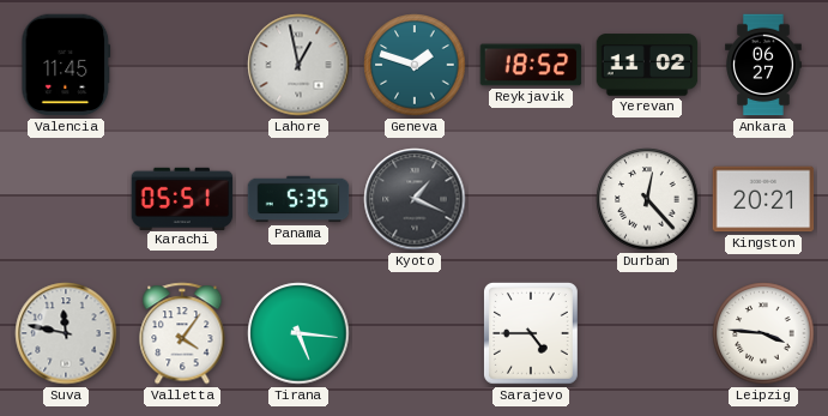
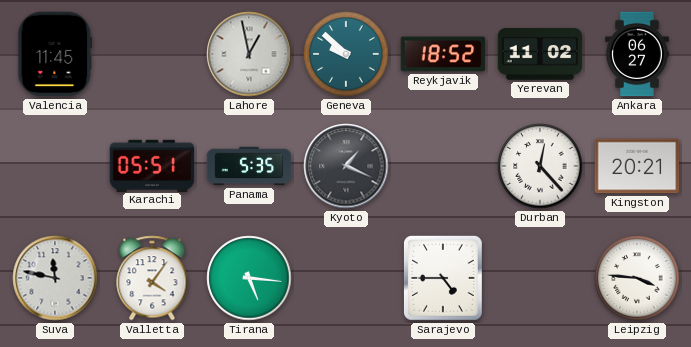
Geneva: 1:48 -> 9:52 (346, 54)
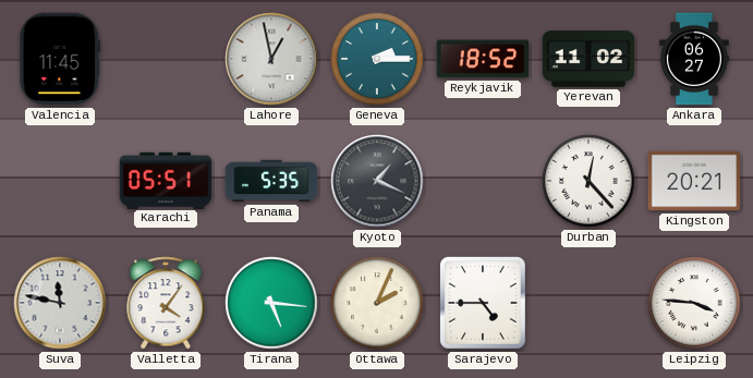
Geneva: 9:52 -> 2:15 (377, 59)
Ottawa: none -> 2:04 (377, 303)
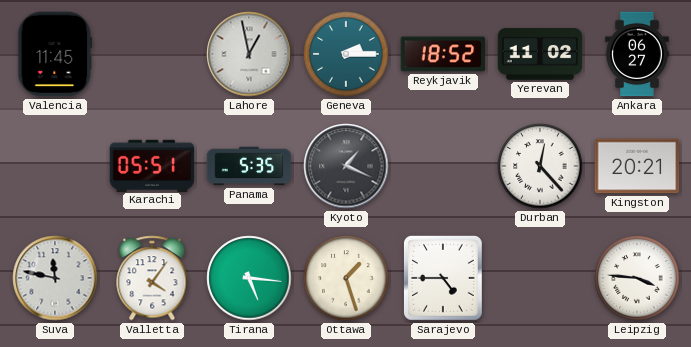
Ottawa: 2:04 -> 1:27 (346, 278)
